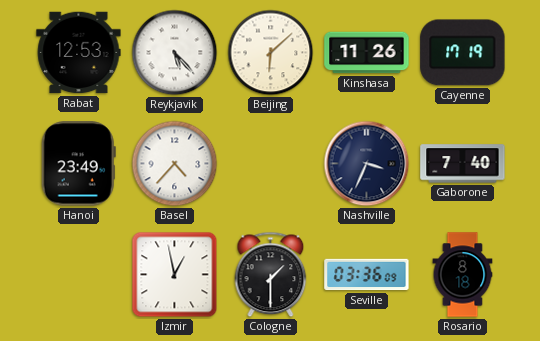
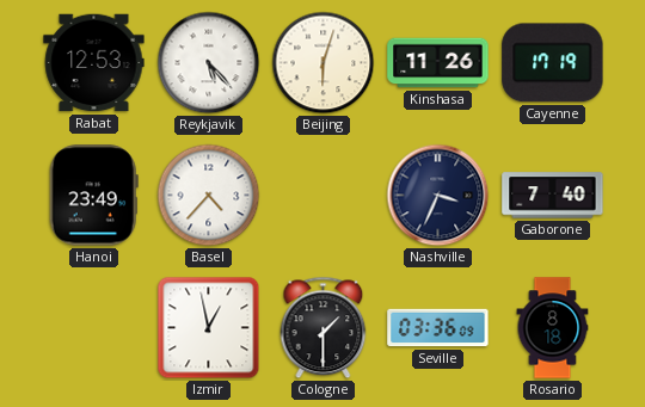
Beijing: 6:08 -> 6:03 (324, 63)
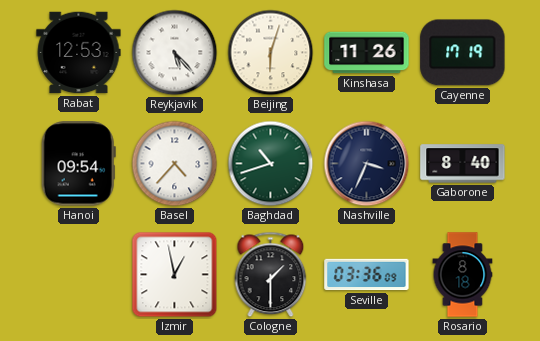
Hanoi: 23:49 -> 09:54 (78, 164)
Baghdad: none -> 10:42 (271, 164)
Gaborone: 7:40 -> 8:40 (463, 164)
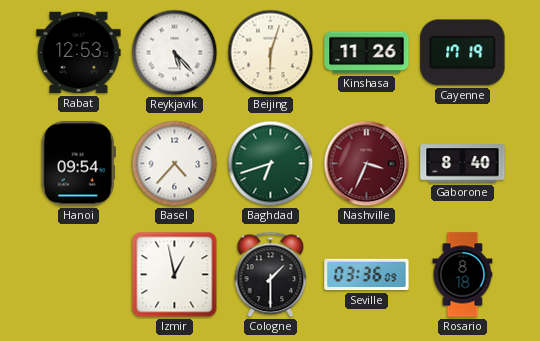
Baghdad: 10:42 -> 6:42 (271, 164)
Nashville dial: navy -> burgundy (367, 164)
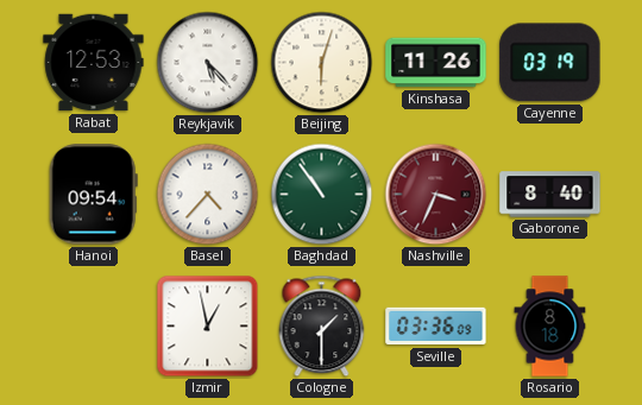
Cayenne: 17:19 -> 03:19 (550, 63)
Baghdad: 6:42 -> 10:54 (322, 195)
